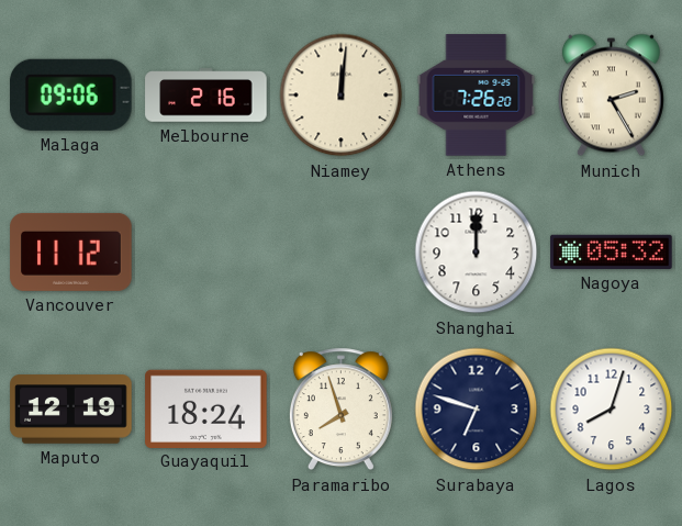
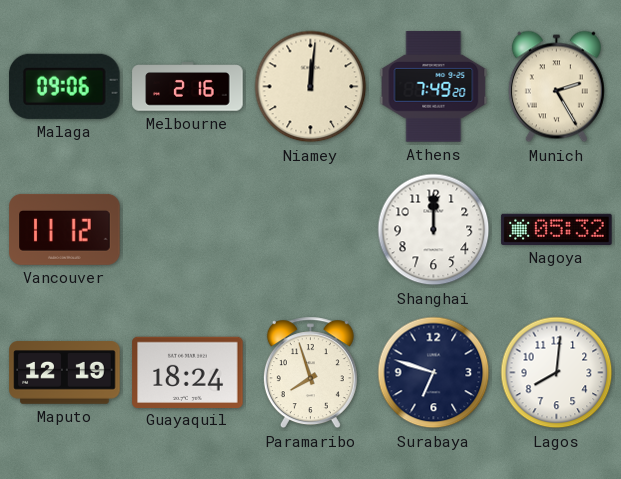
Athens: 7:26 -> 7:49 (434, 87)
Lagos: 8:03 -> 8:01 (557, 373)
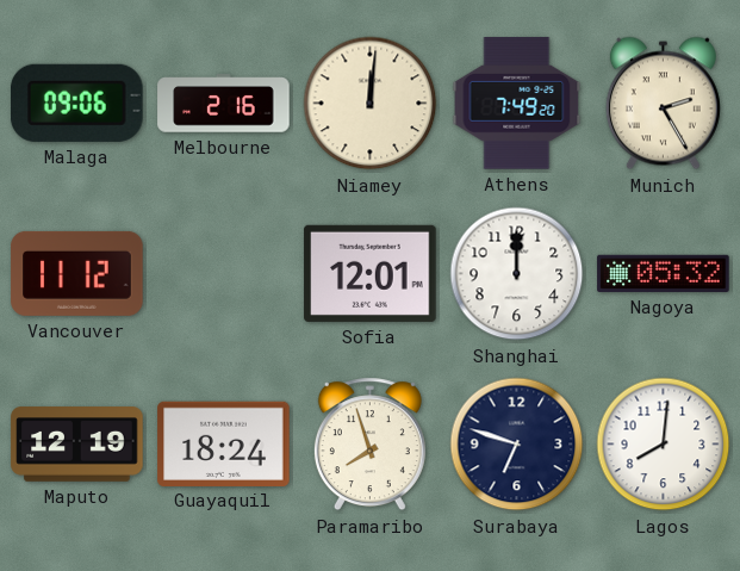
Sofia: none -> 12:01 (371, 273)
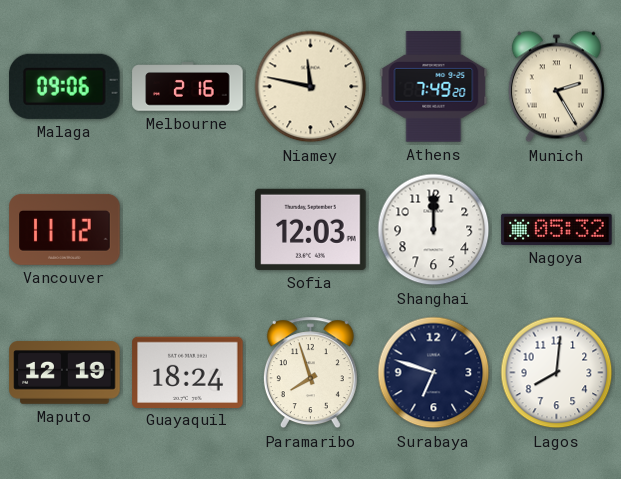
Niamey: 12:01 -> 11:47 (311, 87)
Sofia: 12:01 -> 12:03 (311, 229)
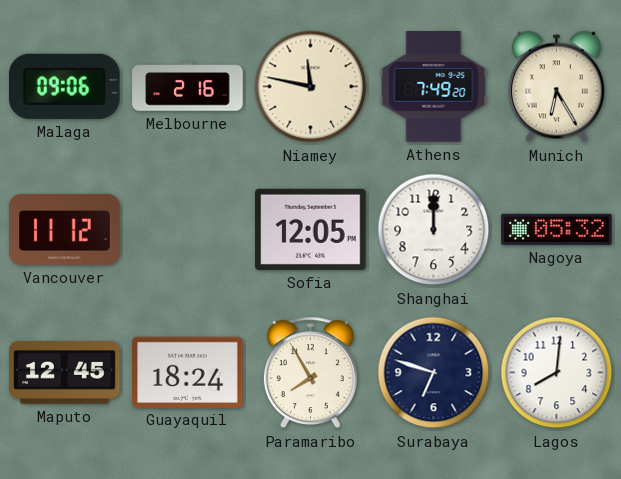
Munich: 2:25 -> 6:25 (556, 87)
Sofia: 12:03 -> 12:05 (311, 229)
Maputo: 12:19 -> 12:45 (65, 373)
Paramaribo: 7:57 -> 7:55 (310, 373)
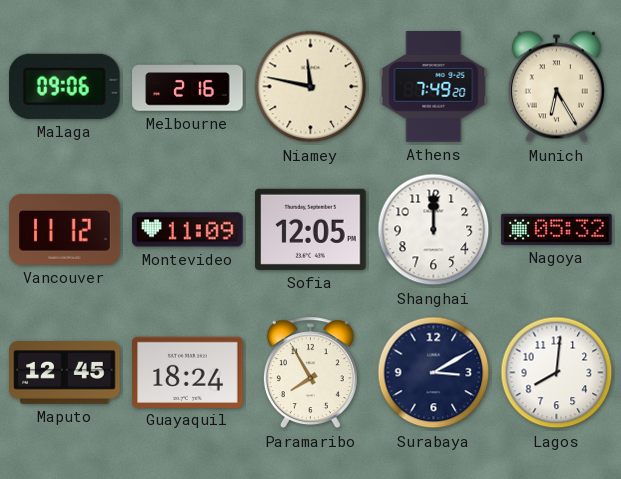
Montevideo: none -> 11:09 (188, 230)
Surabaya: 6:48 -> 3:10 (434, 373)
